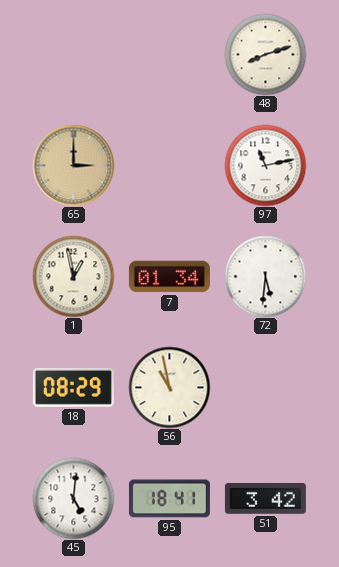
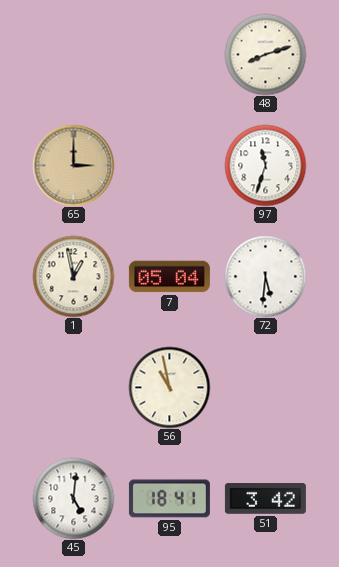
97: 11:13 -> 11:33 (265, 165)
7: 01:34 -> 05:04 (169, 277)
18: 08:29 -> none (73, 388)
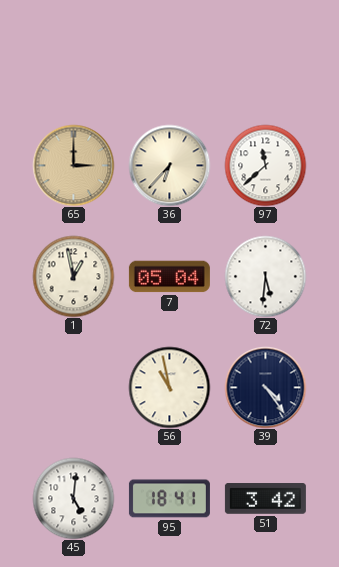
48: 8:12 -> none (265, 54)
36: none -> 6:37 (169, 165)
97: 11:33 -> 11:38 (265, 165)
39: none -> 4:24 (265, 387)
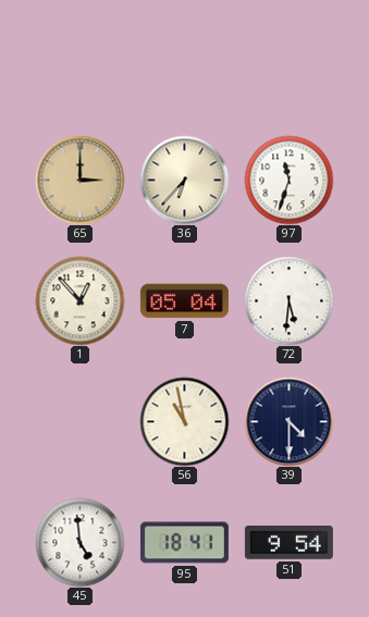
97: 11:38 -> 11:33 (288, 180)
1: 12:58 -> 12:53 (79, 300)
39: 4:24 -> 4:30 (288, 421)
45: 5:01 -> 4:59 (79, 542)
51: 3:42 -> 9:54 (288, 543)
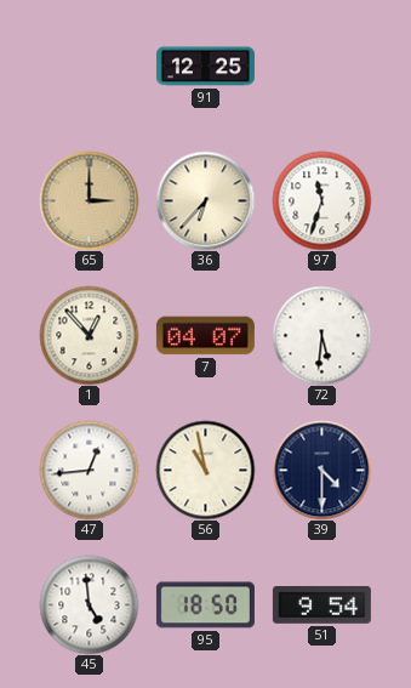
91: none -> 12:25 (205, 67)
7: 05:04 -> 04:07 (205, 336)
47: none -> 12:44 (89, 470)
95: 18:41 -> 18:50 (205, 605)
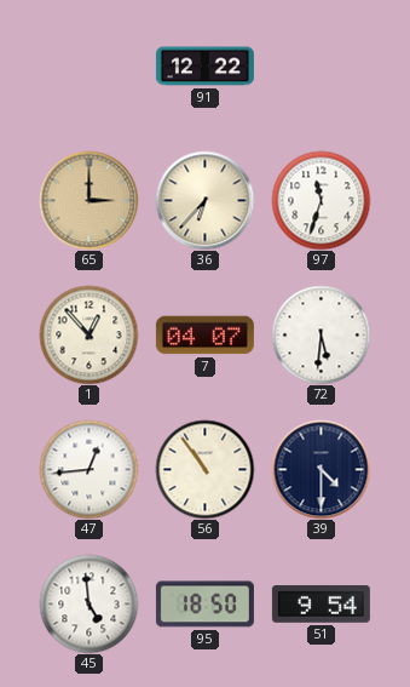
91: 12:25 -> 12:22 (204, 67)
56: 10:58 -> 10:54 (204, 469)
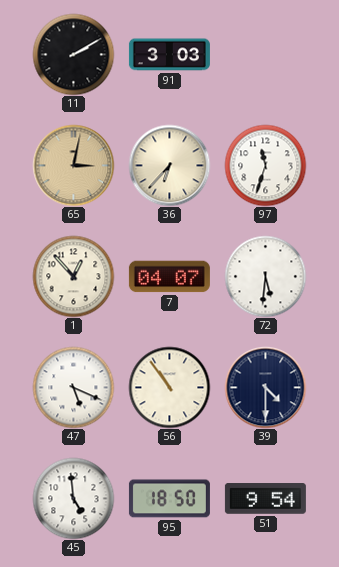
11: none -> 2:10 (73, 54)
91: 12:22 -> 3:03 (169, 55)
65: 3:00 -> 3:02 (73, 165)
47: 12:44 -> 5:19 (73, 387)
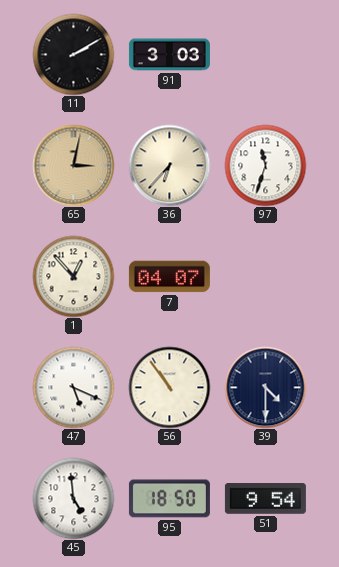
72: 5:31 -> none (265, 276)
